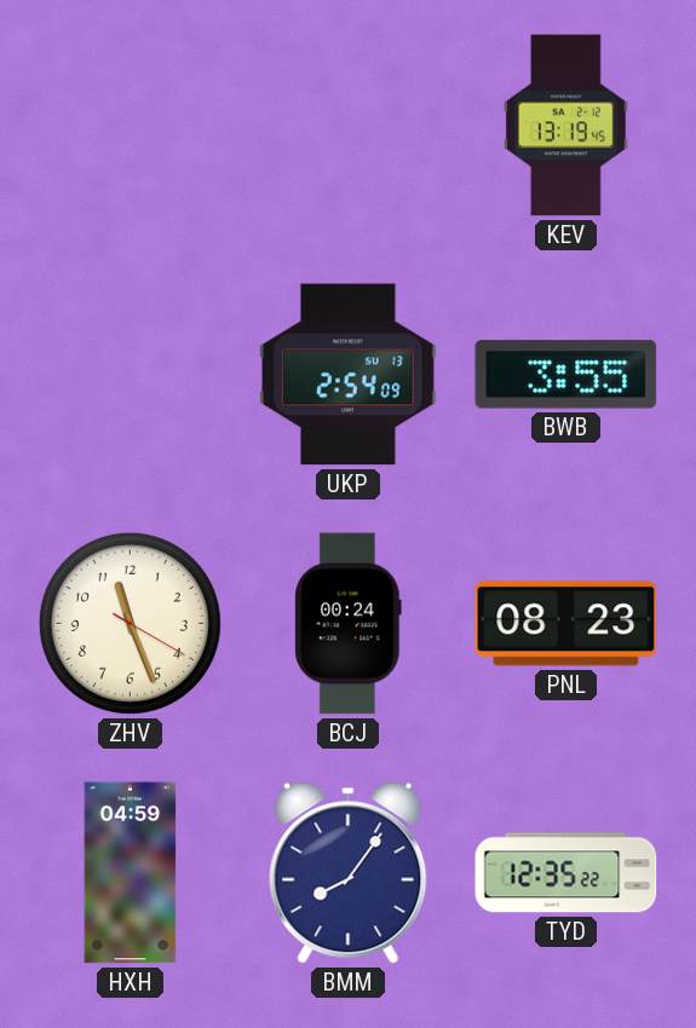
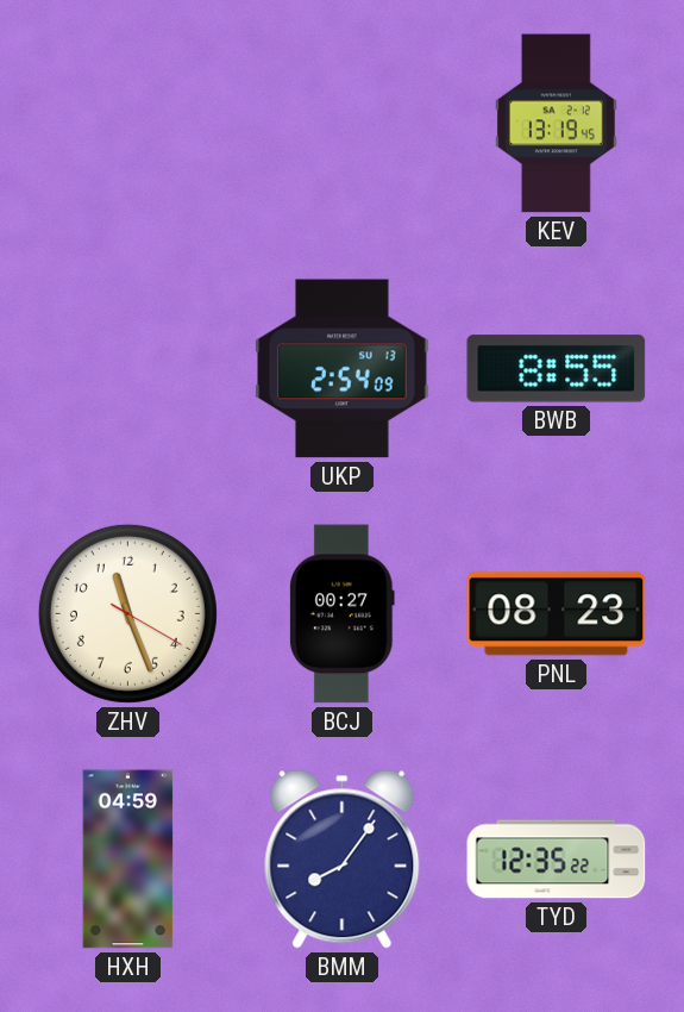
BWB: 3:55 -> 8:55 (557, 369)
BCJ: 00:24 -> 00:27 (343, 614)
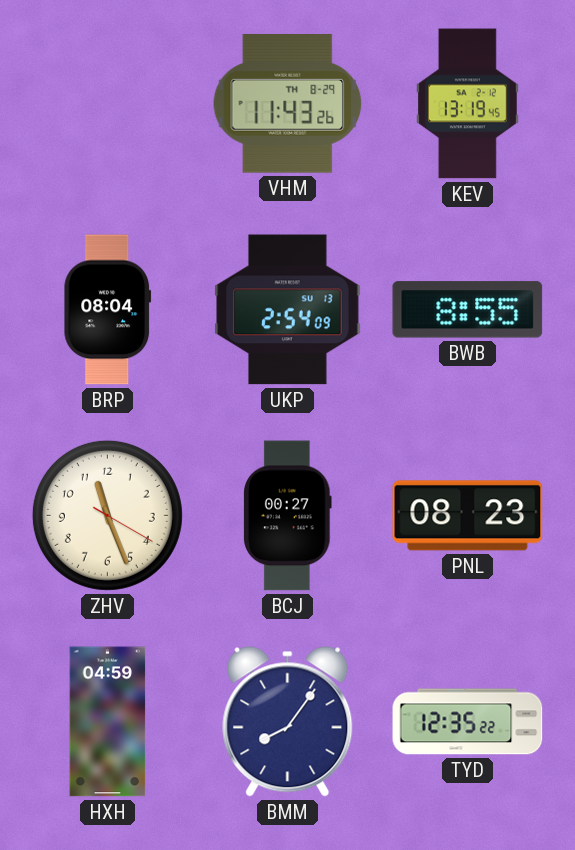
VHM: none -> 11:43 (288, 104)
BRP: none -> 08:04 (108, 310)
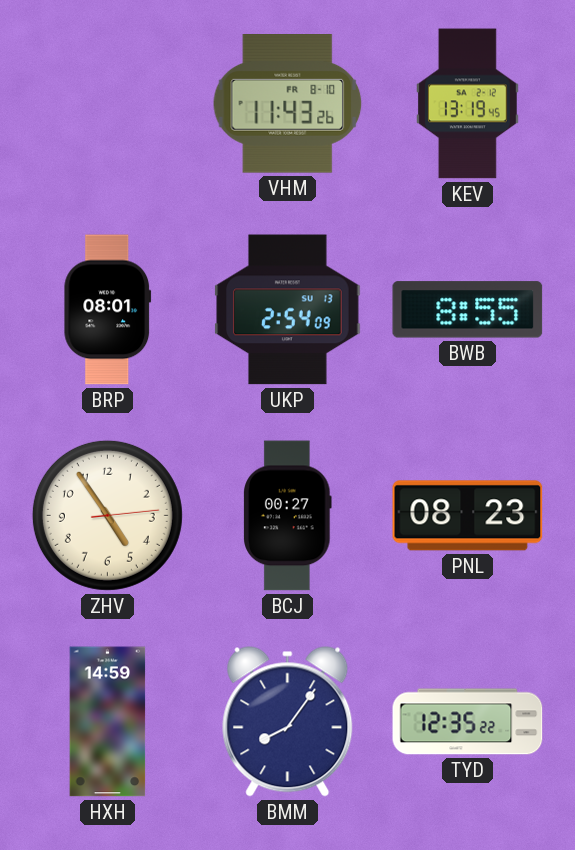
VHM date: TH 8-29 -> FR 8-10 (288, 104)
BRP: 08:04 -> 08:01 (108, 310)
ZHV: 11:26 -> 4:54 (107, 515)
HXH: 04:59 -> 14:59 (108, 722)
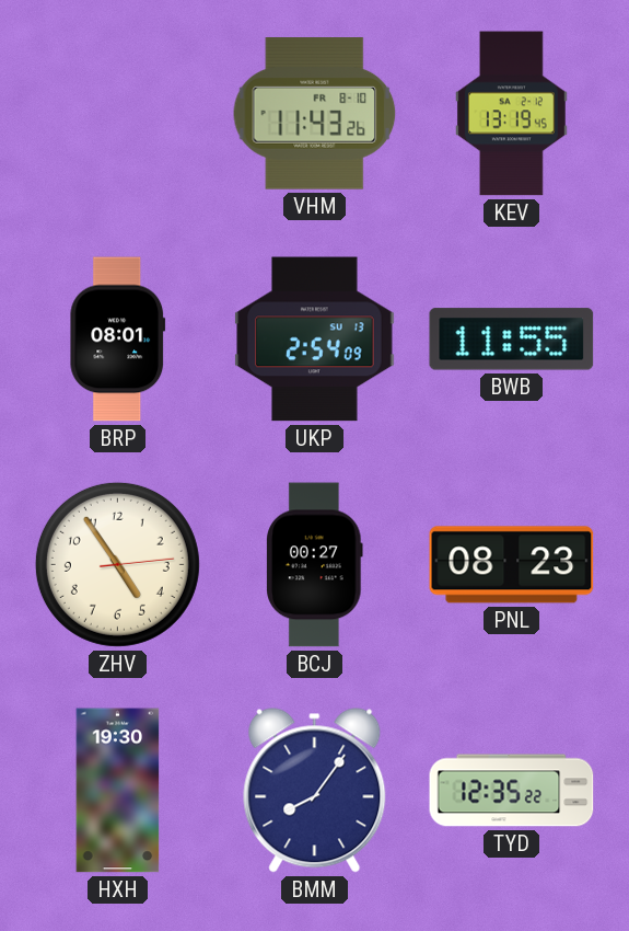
BWB: 8:55 -> 11:55 (512, 340)
HXH: 14:59 -> 19:30 (118, 791)
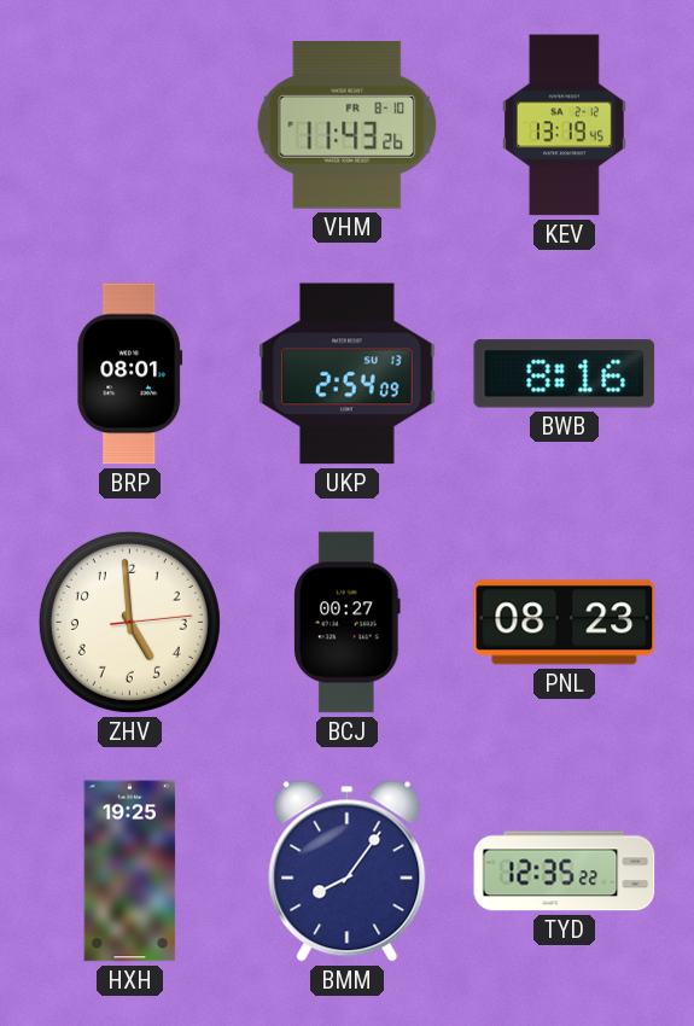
BWB: 11:55 -> 8:16 (565, 374)
ZHV: 4:54 -> 4:59 (129, 622)
HXH: 19:30 -> 19:25 (130, 871)
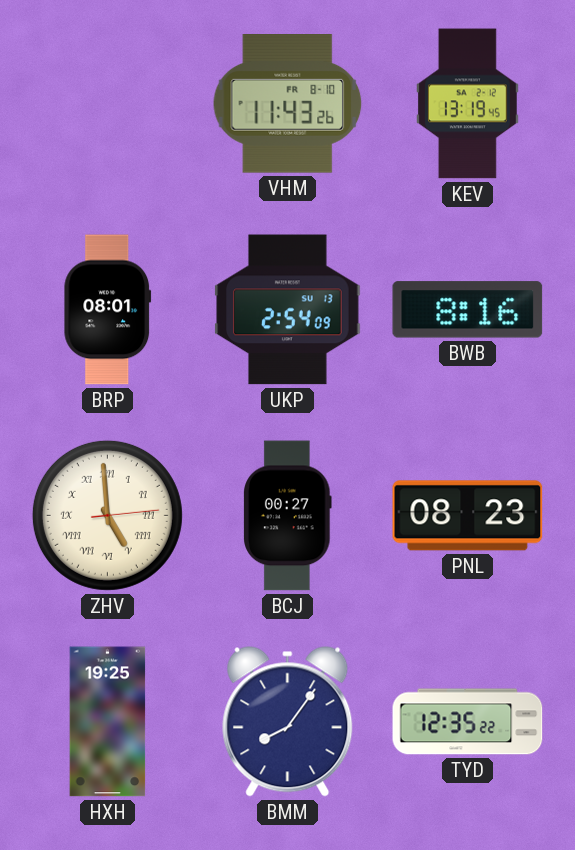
ZHV numerals: Arabic -> Roman (107, 515)
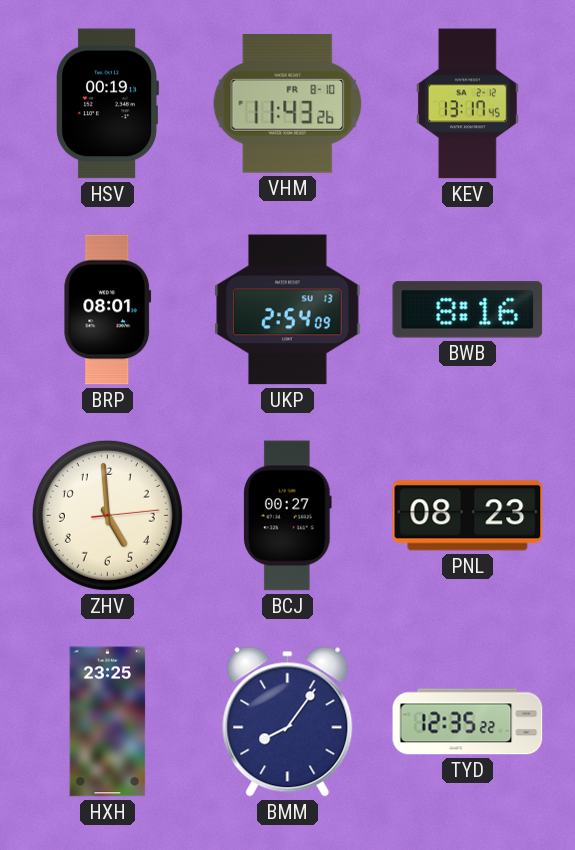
HSV: none -> 00:19 (107, 104)
KEV: 13:19 -> 13:17 (467, 104)
ZHV numerals: Roman -> Arabic (107, 515)
HXH: 19:25 -> 23:25 (108, 722)
